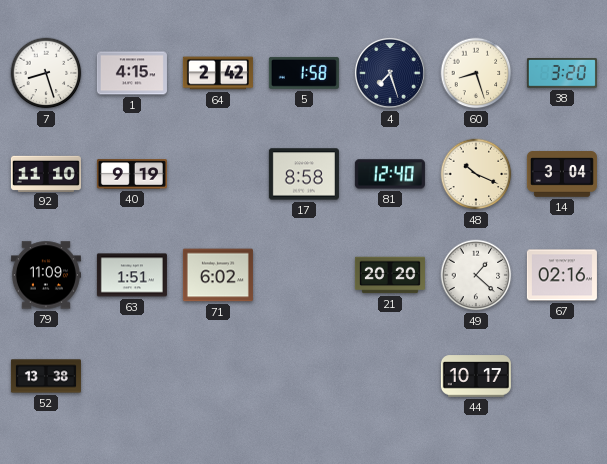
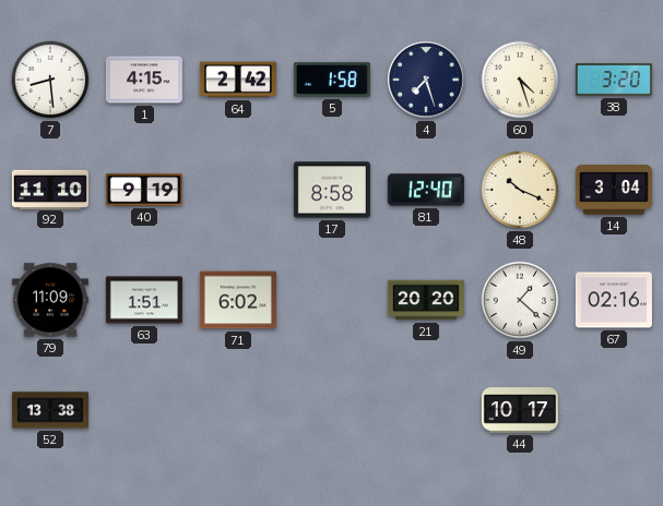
7: 8:27 -> 8:29 (50, 80)
60: 8:27 -> 4:27 (520, 80)
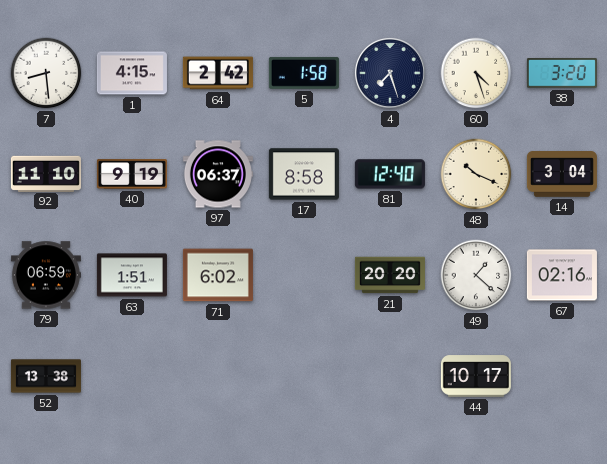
97: none -> 06:37 (218, 174)
79: 11:09 -> 06:59 (46, 275)
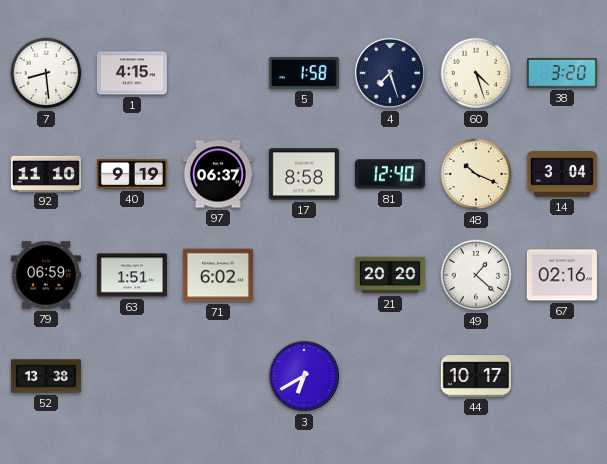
64: 2:42 -> none (218, 73)
3: none -> 6:40 (304, 376)
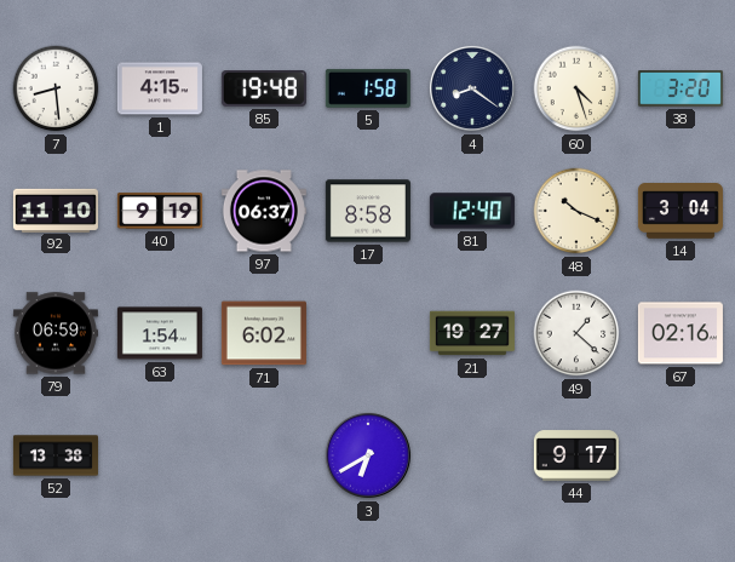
85: none -> 19:48 (264, 90)
4: 7:27 -> 8:21 (472, 88)
63: 1:51 -> 1:54 (160, 333)
21: 20:20 -> 19:27 (472, 333)
44: 10:17 -> 9:17 (576, 455)
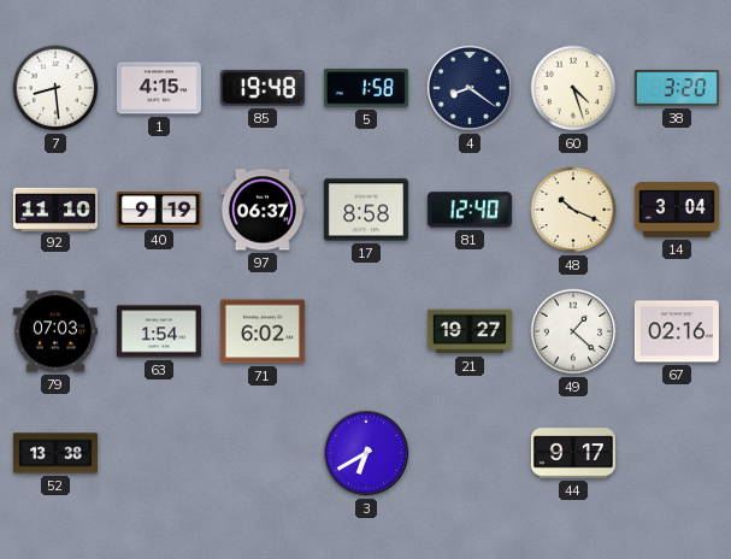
79: 06:59 -> 07:03 (55, 331)
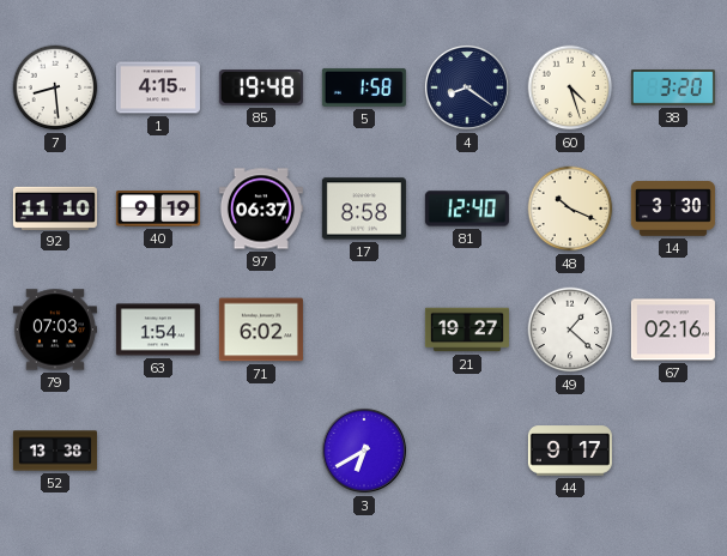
14: 3:04 -> 3:30 (673, 210)
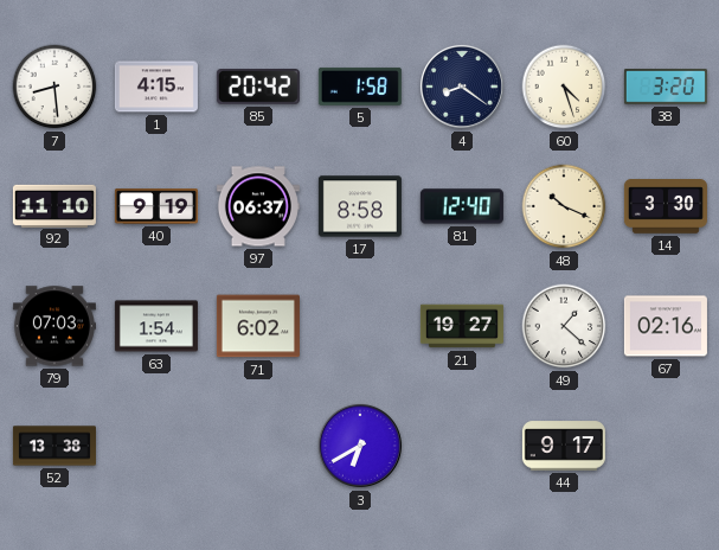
85: 19:48 -> 20:42 (258, 88)
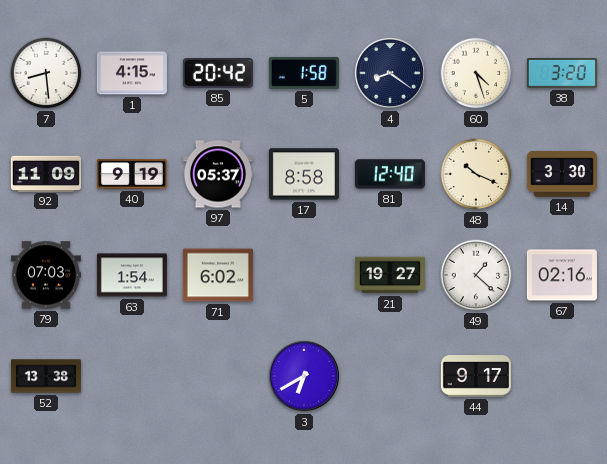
92: 11:10 -> 11:09 (46, 173)
97: 06:37 -> 05:37 (218, 174)
